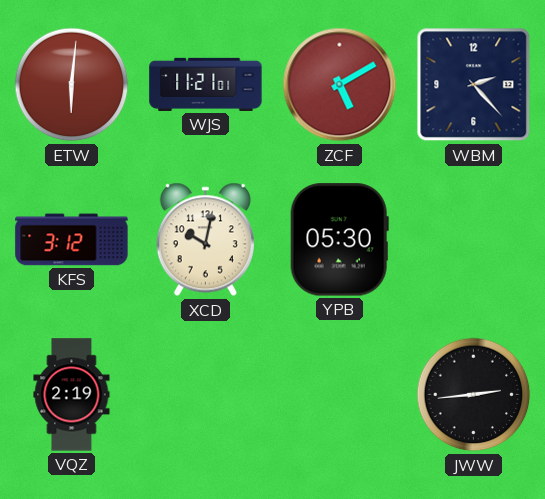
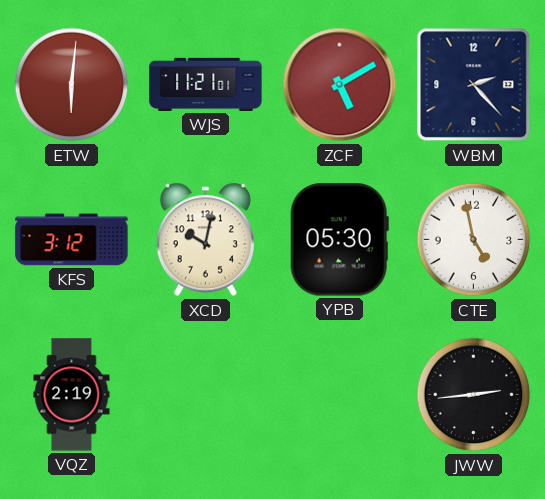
CTE: none -> 4:58 (474, 240)
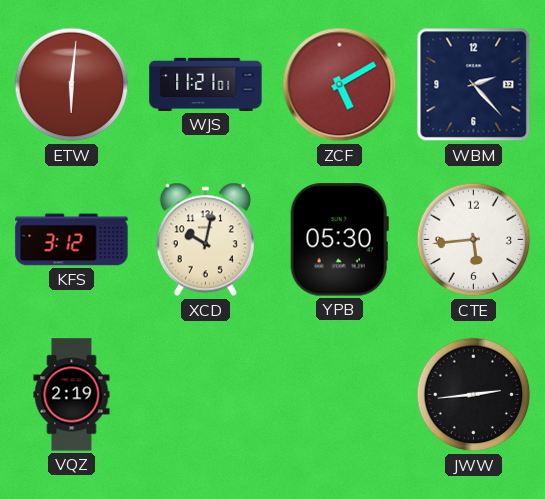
CTE: 4:58 -> 5:44 (474, 240)
